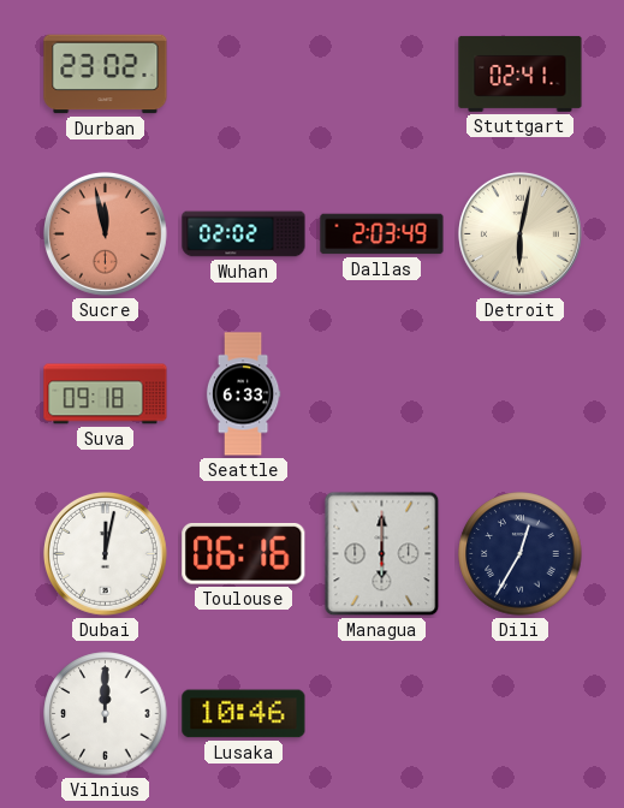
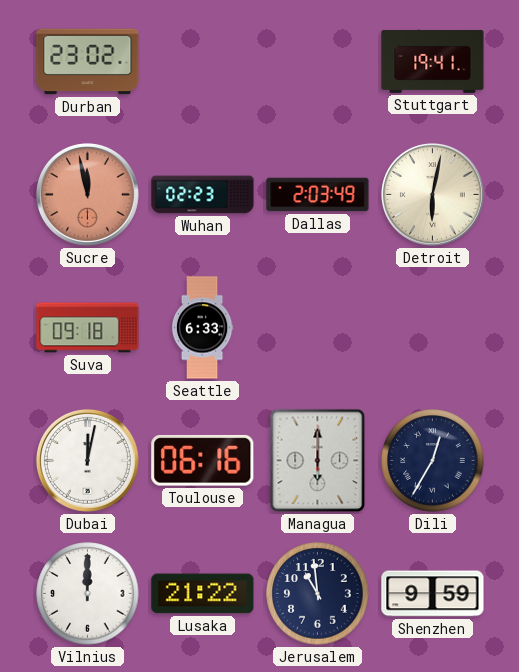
Stuttgart: 02:41 -> 19:41 (433, 61)
Wuhan: 02:02 -> 02:23 (203, 195)
Lusaka: 10:46 -> 21:22 (203, 594)
Jerusalem: none -> 10:59 (318, 594)
Shenzhen: none -> 9:59 (433, 594)
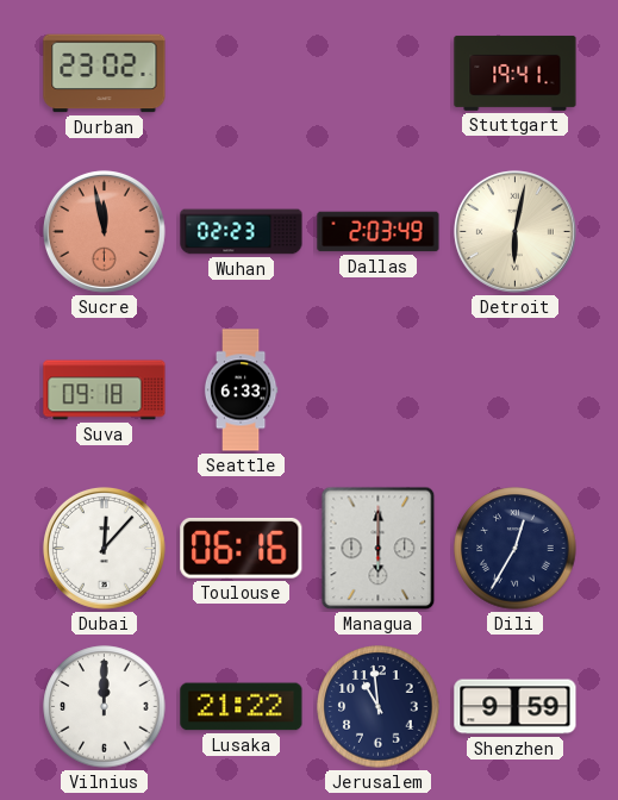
Dubai: 12:02 -> 12:07 (104, 548)
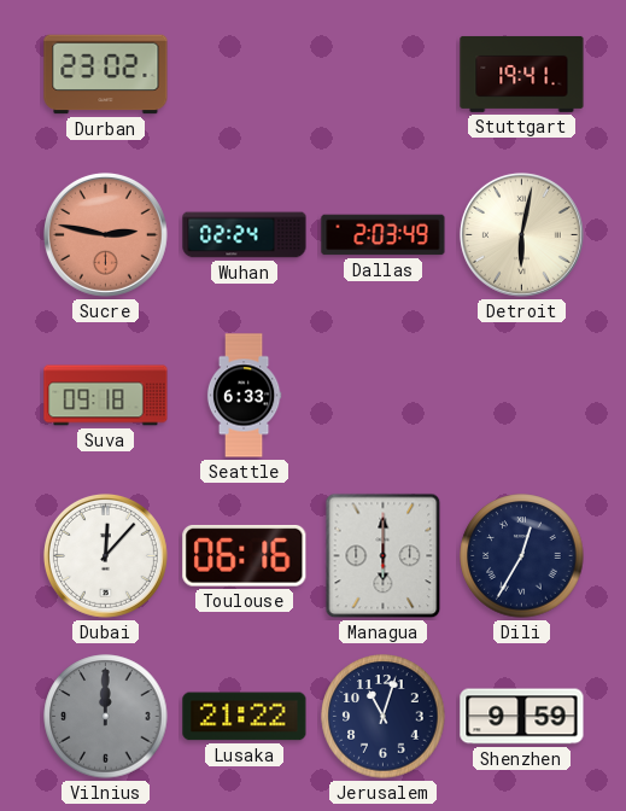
Sucre: 11:58 -> 2:47 (105, 234)
Wuhan: 02:23 -> 02:24 (245, 235)
Vilnius dial: white -> grey (106, 717)
Jerusalem: 10:59 -> 11:03 (384, 717)
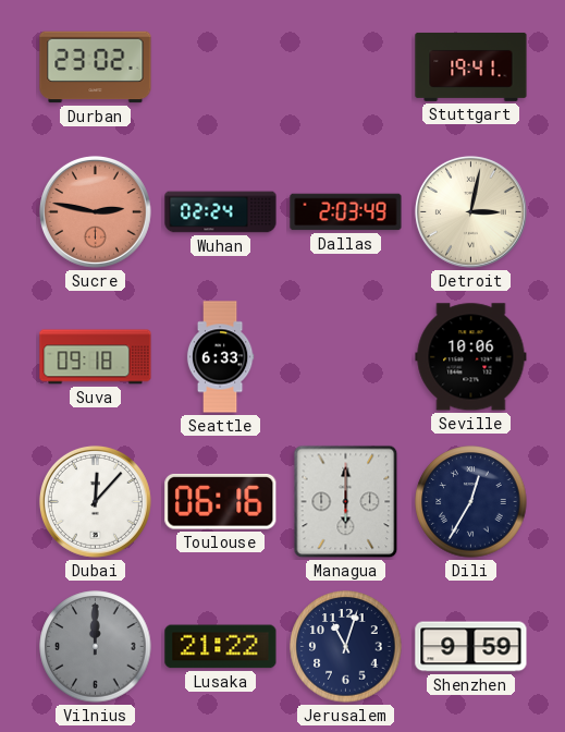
Detroit: 6:02 -> 3:02 (470, 211)
Seville: none -> 10:06 (471, 357)
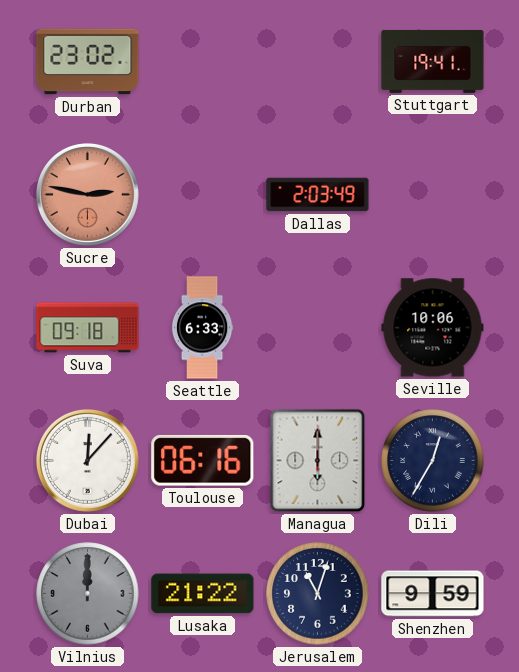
Wuhan: 02:24 -> none (221, 212)
Detroit: 3:02 -> none (470, 211)
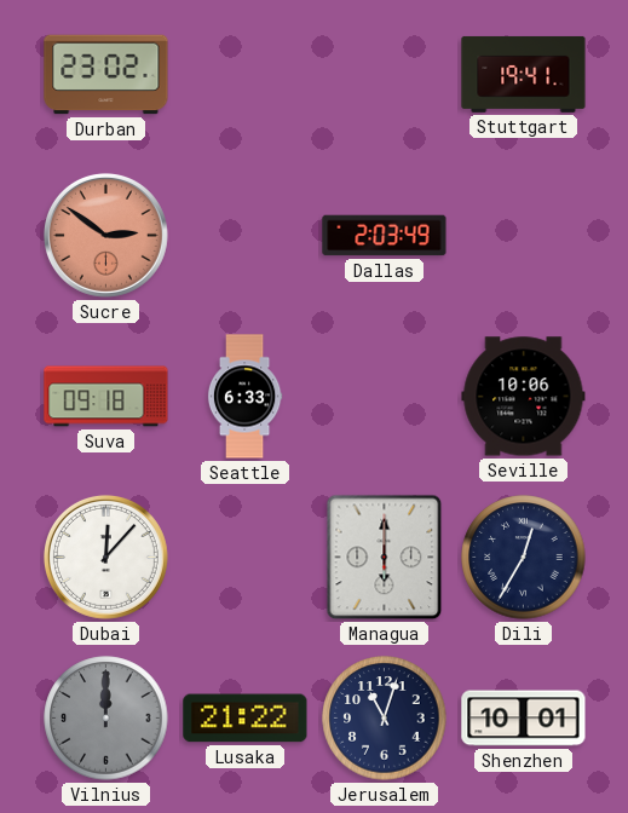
Sucre: 2:47 -> 2:51 (105, 235)
Toulouse: 06:16 -> none (203, 460)
Shenzhen: 9:59 -> 10:01 (524, 719)
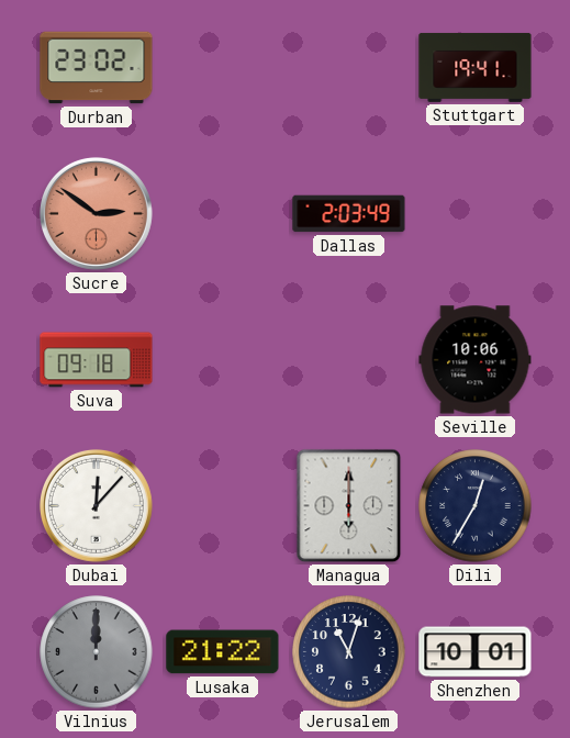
Seattle: 6:33 -> none (244, 397)
